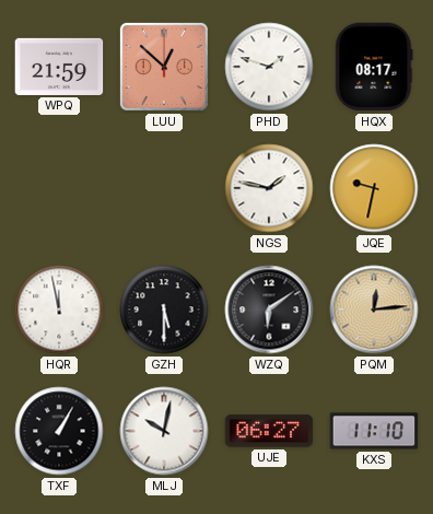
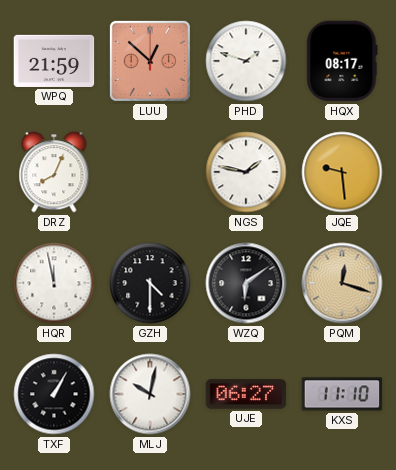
DRZ: none -> 8:04 (54, 172)
JQE: 9:32 -> 9:29 (342, 172)
GZH: 5:30 -> 4:30 (150, 283)
PQM: 12:14 -> 12:18 (342, 283)
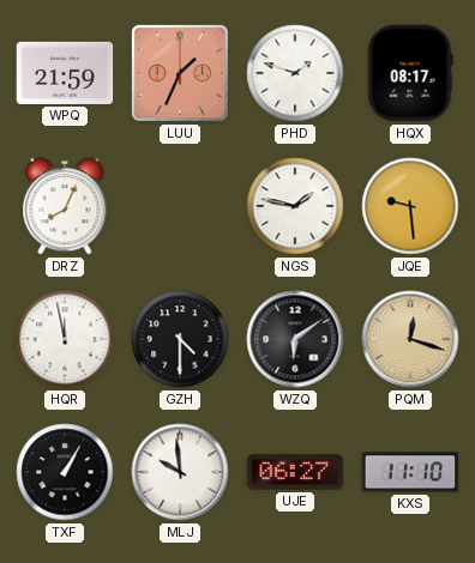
LUU: 12:52 -> 1:34 (180, 73)
MLJ: 10:02 -> 9:59 (180, 472)
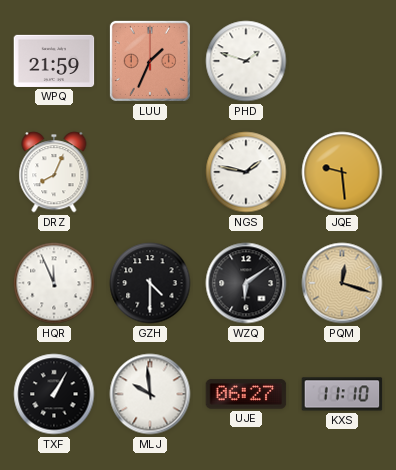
HQX: 08:17 -> none (410, 73)
HQR: 11:58 -> 11:56 (54, 283)
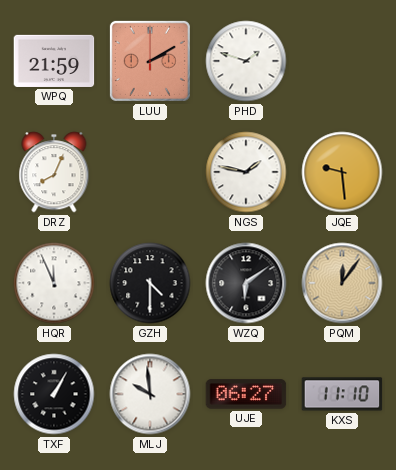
LUU: 1:34 -> 2:10 (150, 61)
PQM: 12:18 -> 12:06 (342, 283)
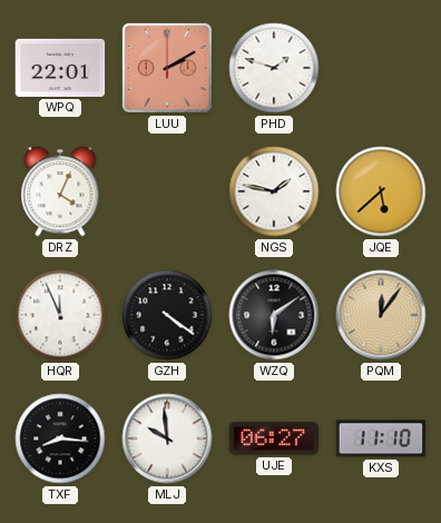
WPQ: 21:59 -> 22:01 (60, 68)
DRZ: 8:04 -> 4:04 (60, 191)
JQE: 9:29 -> 5:38 (381, 191)
GZH: 4:30 -> 4:21 (167, 315)
TXF: 1:05 -> 8:16 (60, 438)
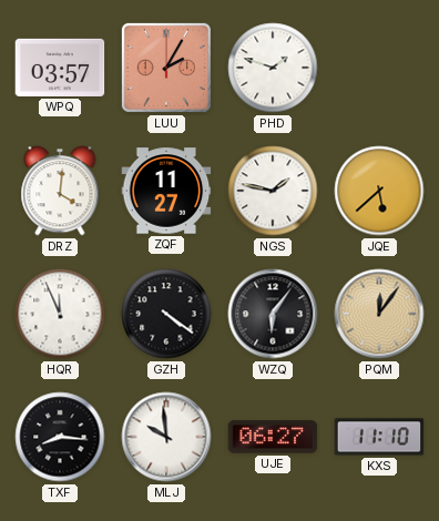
WPQ: 22:01 -> 03:57 (60, 68)
LUU: 2:10 -> 2:05 (166, 68)
DRZ: 4:04 -> 4:01 (60, 191)
ZQF: none -> 11:27 (166, 191)
WZQ: 6:09 -> 6:06 (273, 314)
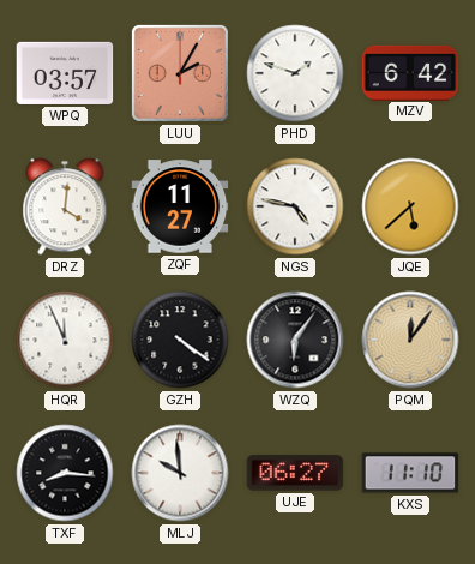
MZV: none -> 6:42 (410, 72)
NGS: 1:47 -> 4:47 (295, 206)
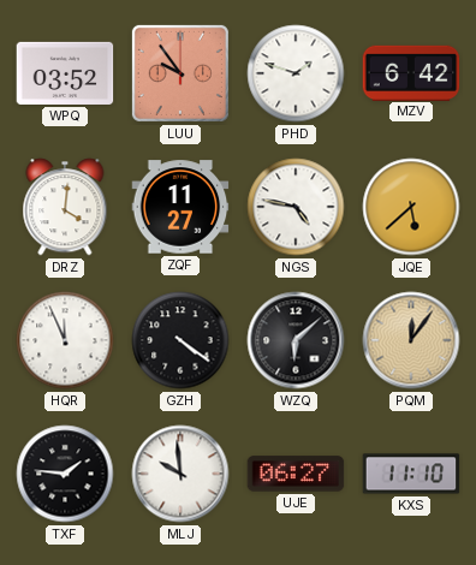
WPQ: 03:57 -> 03:52 (65, 73)
LUU: 2:05 -> 9:54 (180, 73)
WZQ: 6:06 -> 6:08 (296, 340)
TXF: 8:16 -> 1:46 (65, 474)
